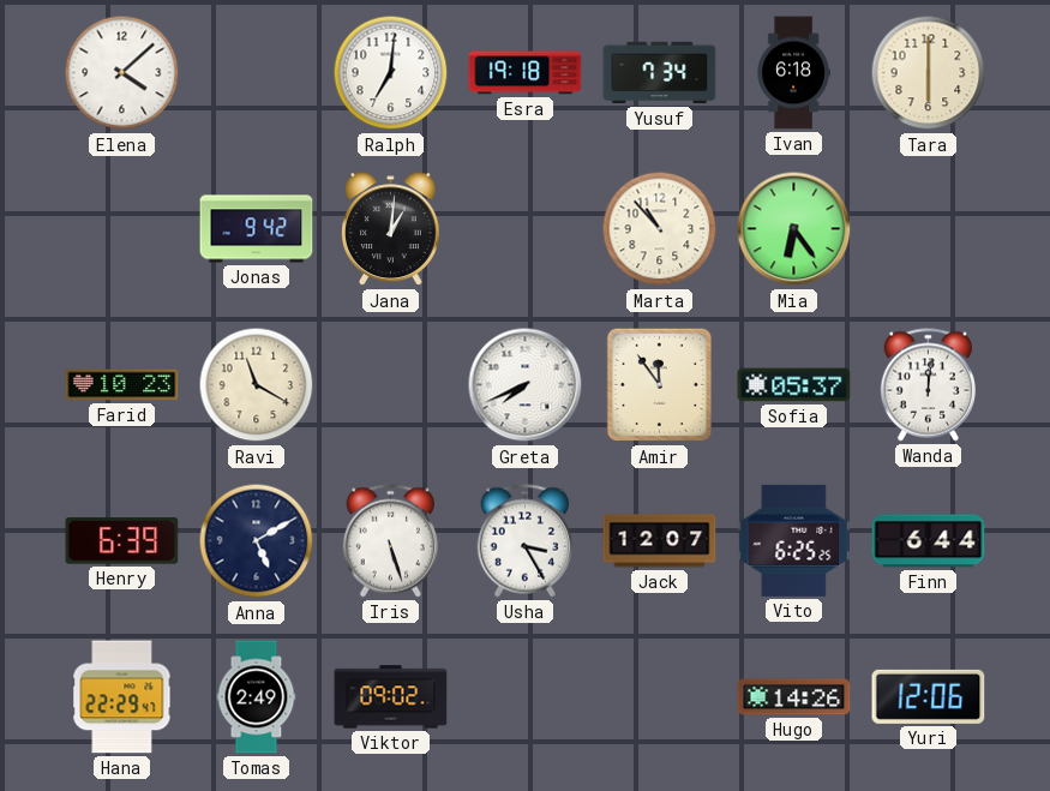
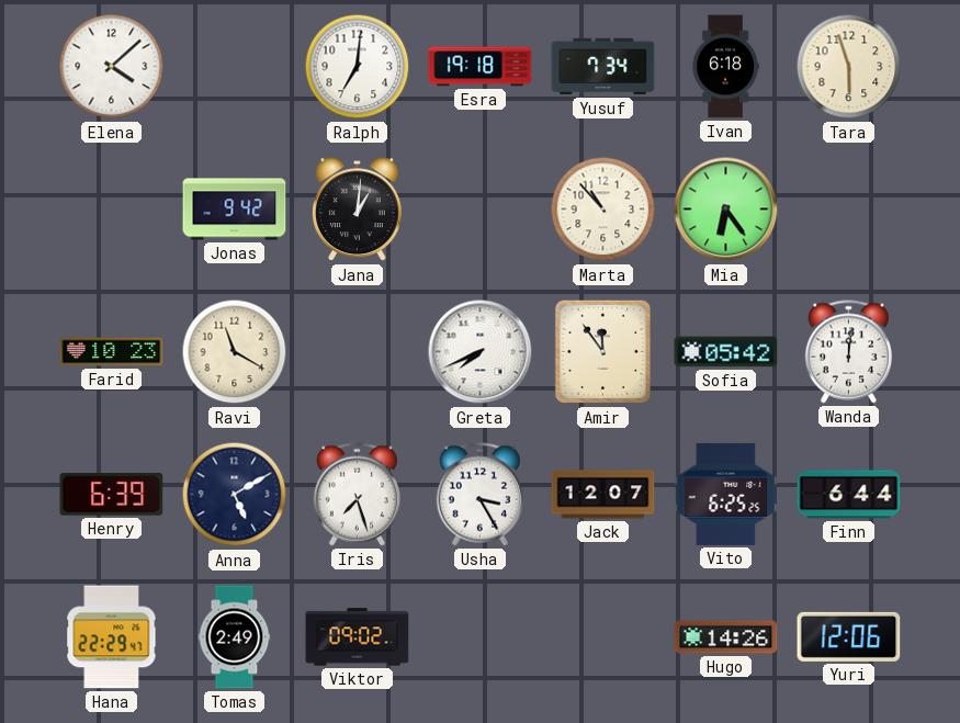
Tara: 6:00 -> 5:57 (849, 67)
Sofia: 05:37 -> 05:42 (726, 352)
Iris: 5:27 -> 7:27 (357, 495)
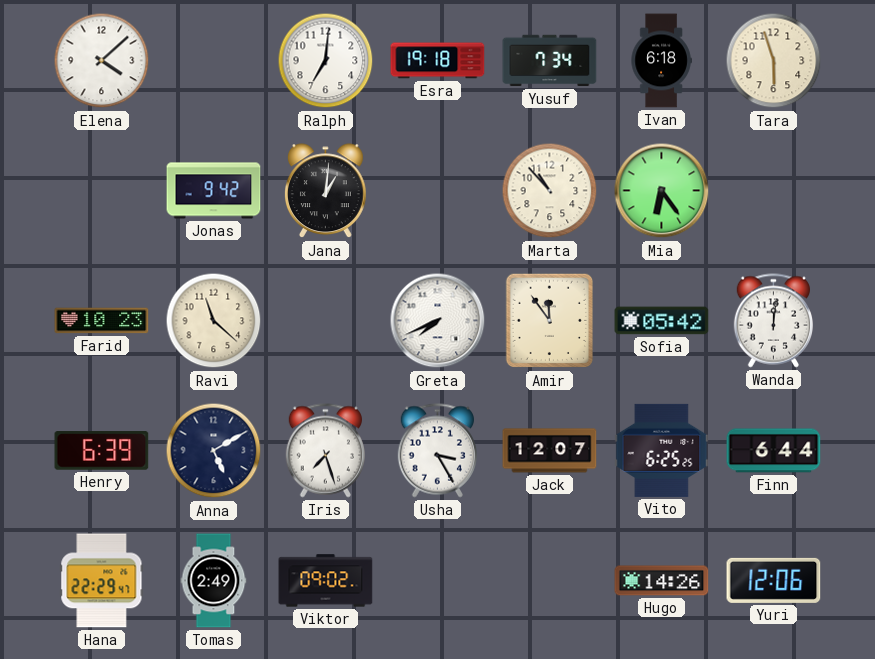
Ravi: 11:20 -> 11:22 (214, 321)
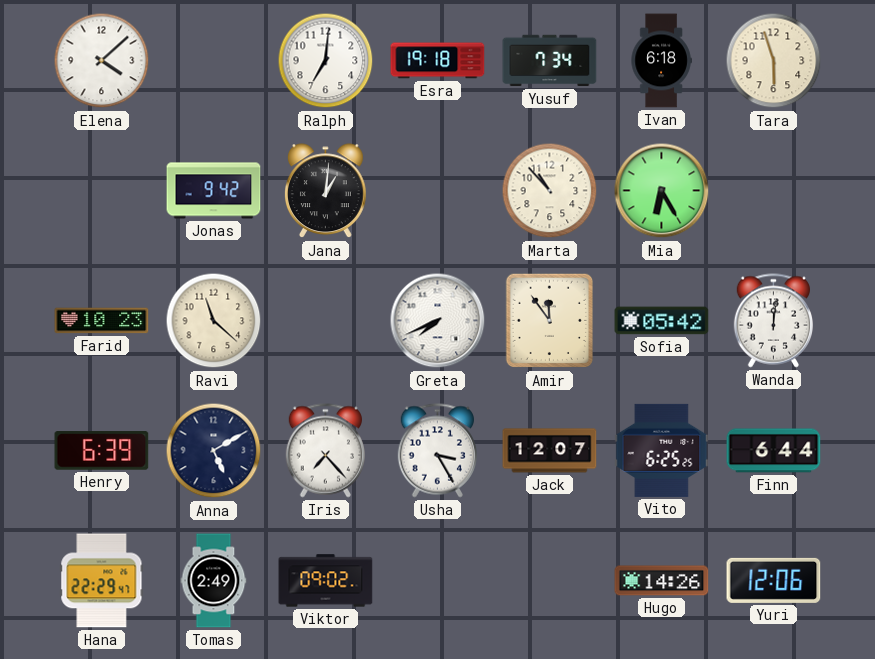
Mia: 6:24 -> 6:25 (662, 191)
Iris: 7:27 -> 7:23 (325, 451)
